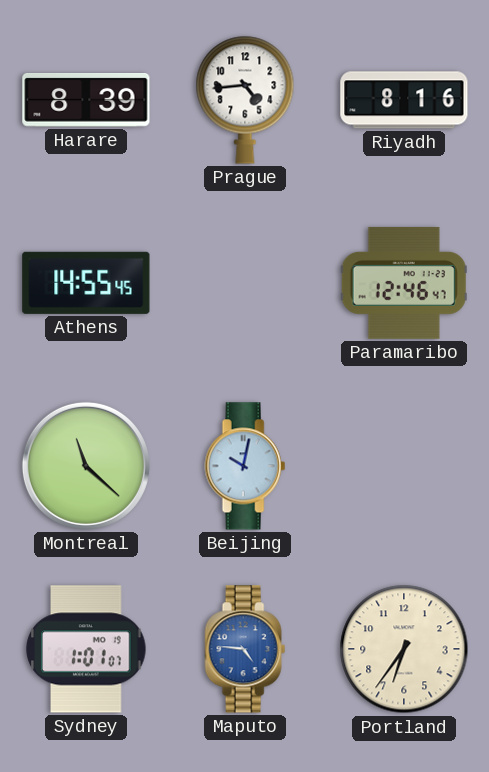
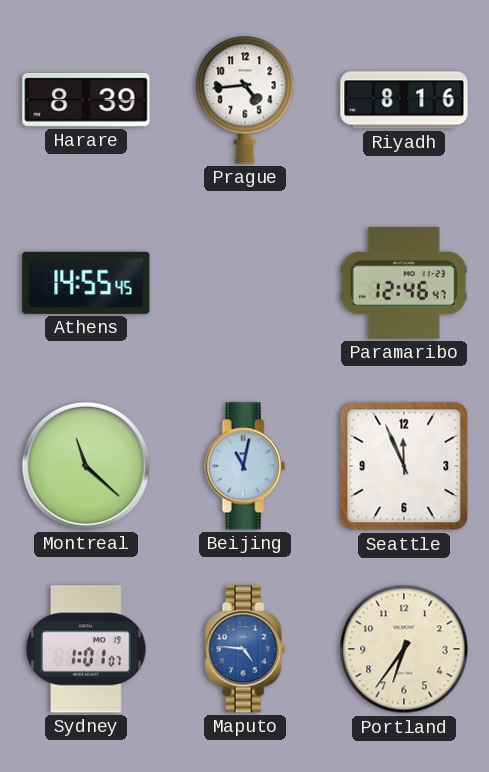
Beijing: 10:02 -> 11:02 (245, 466)
Seattle: none -> 11:56 (404, 466)
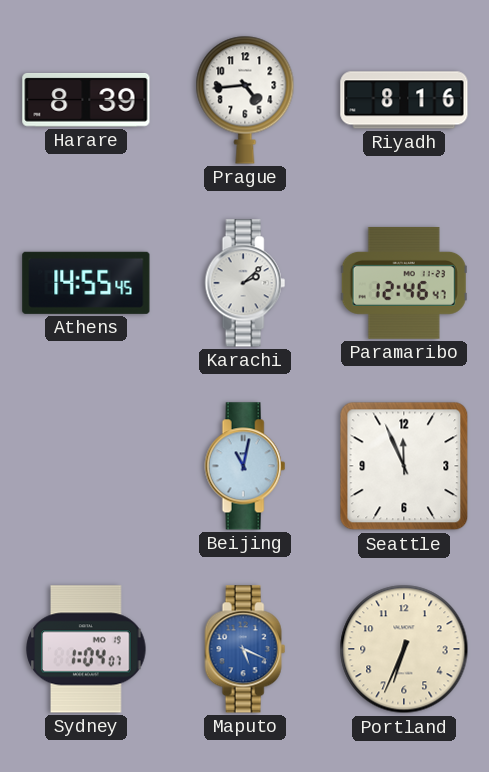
Karachi: none -> 2:08 (245, 283)
Montreal: 11:22 -> none (86, 466)
Sydney: 1:01 -> 1:04 (86, 649)
Maputo: 4:46 -> 5:19 (245, 649)
Portland: 6:36 -> 6:34 (404, 649)
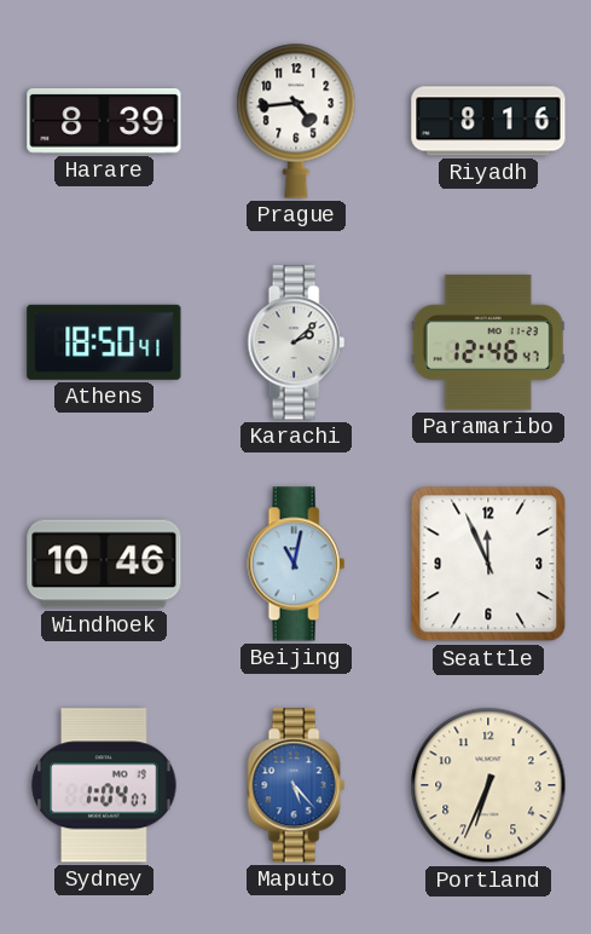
Athens: 14:55 -> 18:50 (104, 342)
Windhoek: none -> 10:46 (104, 564)
Maputo: 5:19 -> 5:23 (296, 785)
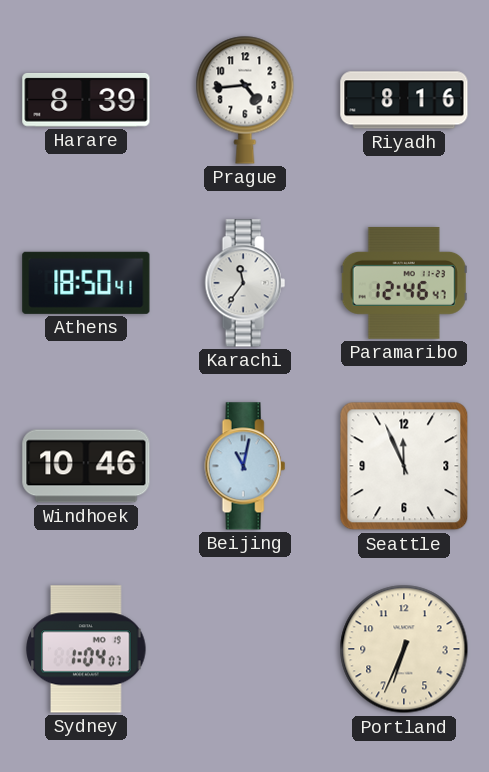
Karachi: 2:08 -> 11:36 (245, 283)
Maputo: 5:23 -> none (296, 785)
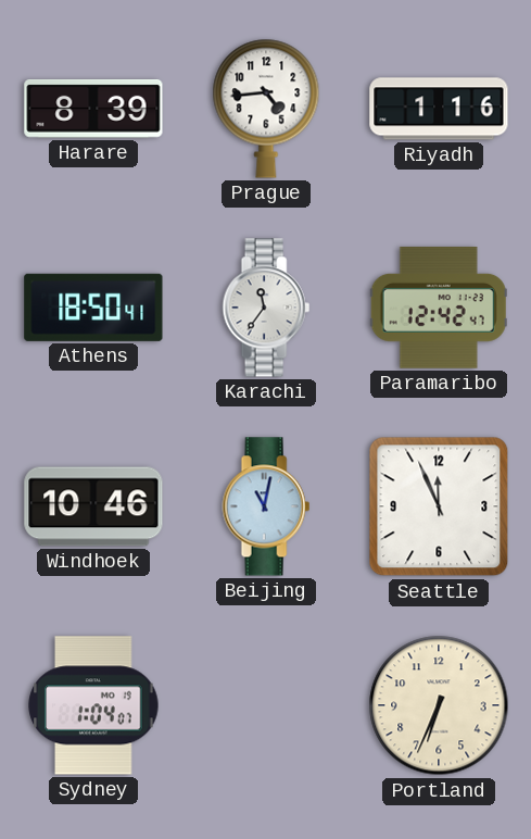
Riyadh: 8:16 -> 1:16 (439, 109)
Paramaribo: 12:46 -> 12:42 (439, 308)
